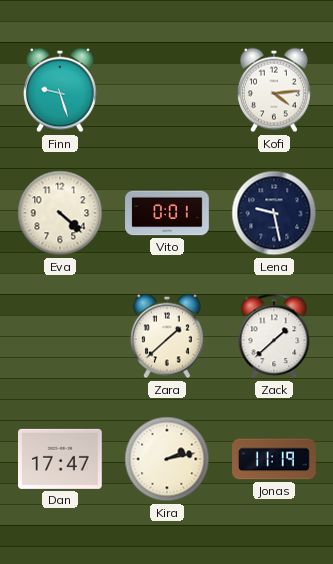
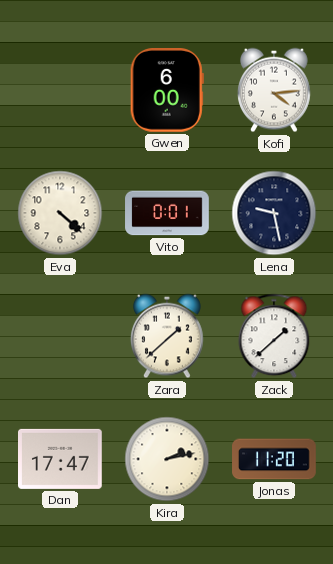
Finn: 9:27 -> none (61, 90)
Gwen: none -> 6:00 (167, 91)
Jonas: 11:19 -> 11:20 (274, 459)
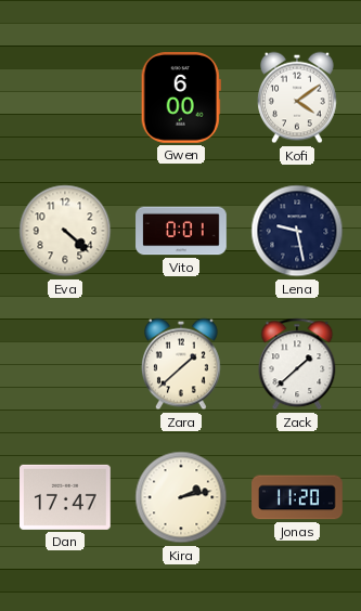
Kofi: 4:14 -> 4:09 (298, 97)
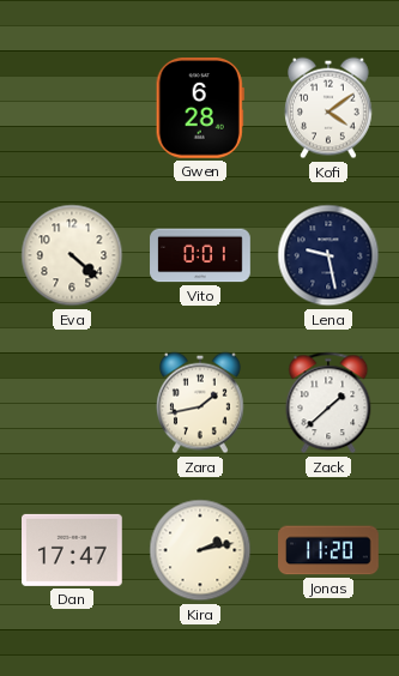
Gwen: 6:00 -> 6:28 (200, 109)
Zara: 1:38 -> 1:43 (201, 403)
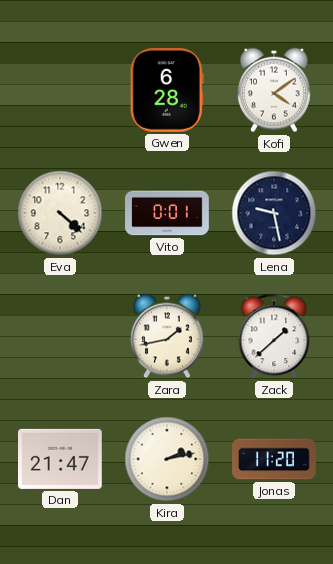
Dan: 17:47 -> 21:47 (61, 459)
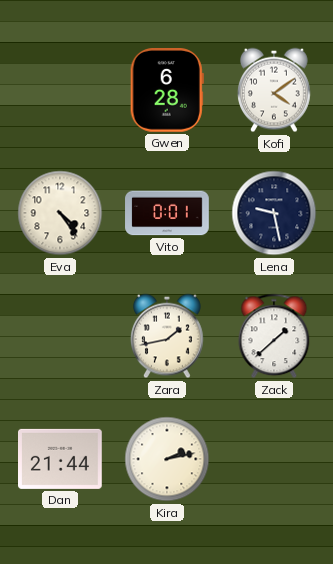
Eva: 4:22 -> 4:24 (60, 213)
Dan: 21:47 -> 21:44 (61, 459)
Jonas: 11:20 -> none (274, 459)
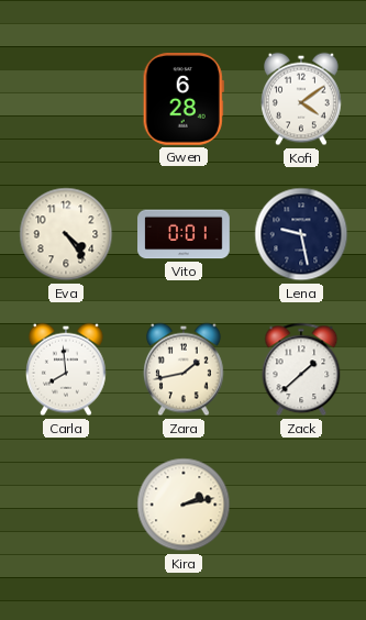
Carla: none -> 7:59 (67, 369)
Dan: 21:44 -> none (61, 459)
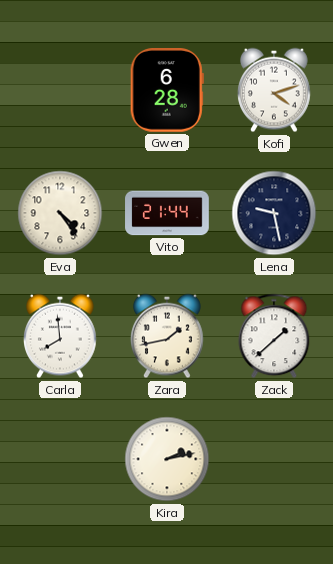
Kofi: 4:09 -> 4:12 (275, 90)
Vito: 0:01 -> 21:44 (167, 213)
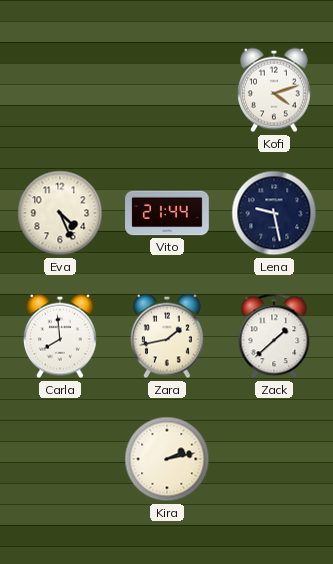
Gwen: 6:28 -> none (167, 91)
Eva: 4:24 -> 4:26 (60, 213)
